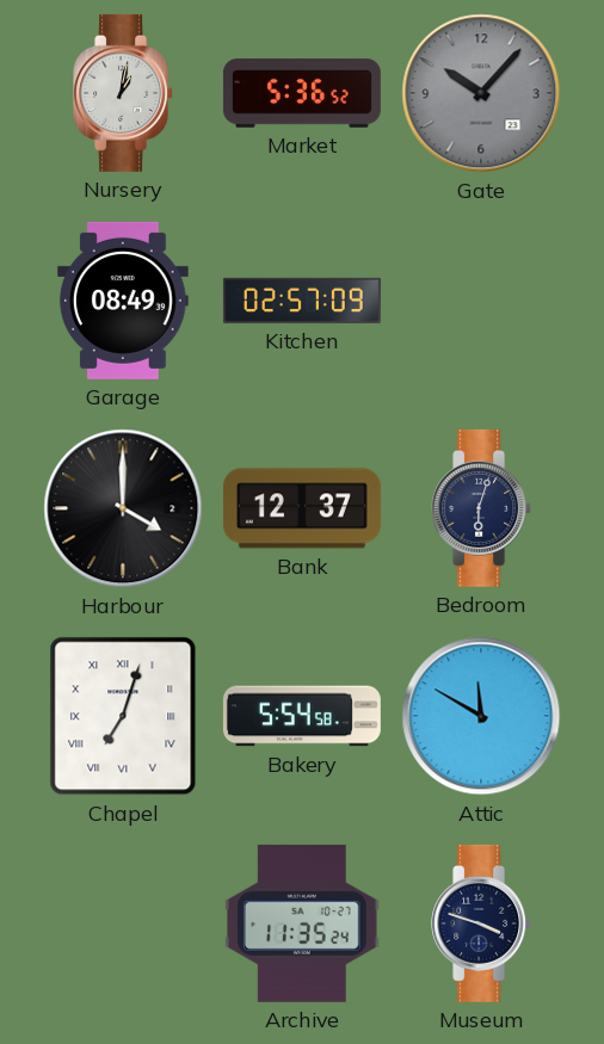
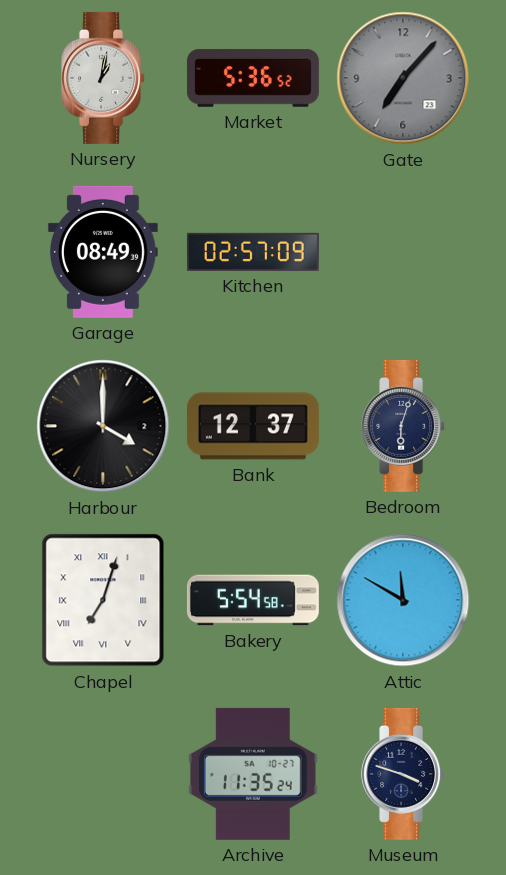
Gate: 10:07 -> 7:07 (403, 78)
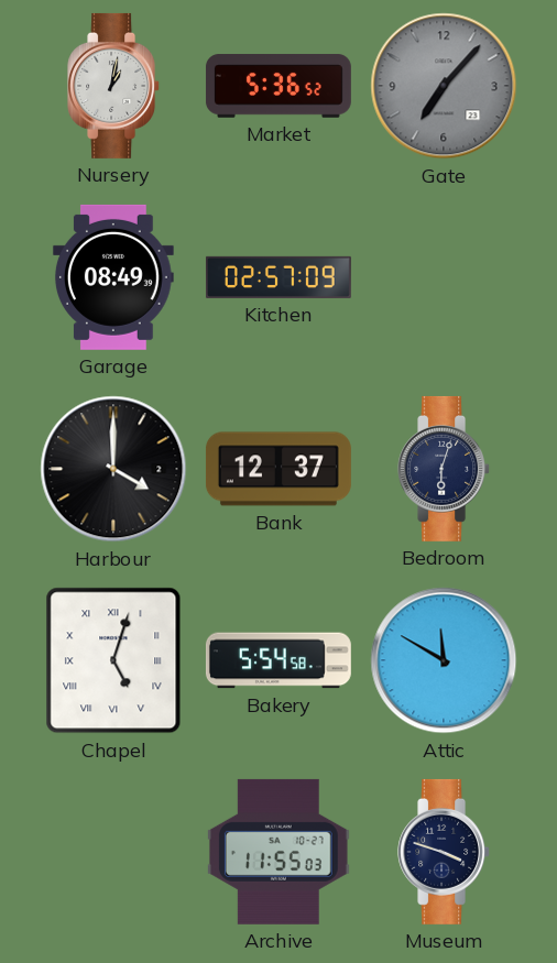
Chapel: 7:03 -> 5:03 (113, 660)
Archive: 11:35 -> 11:55 (278, 852)
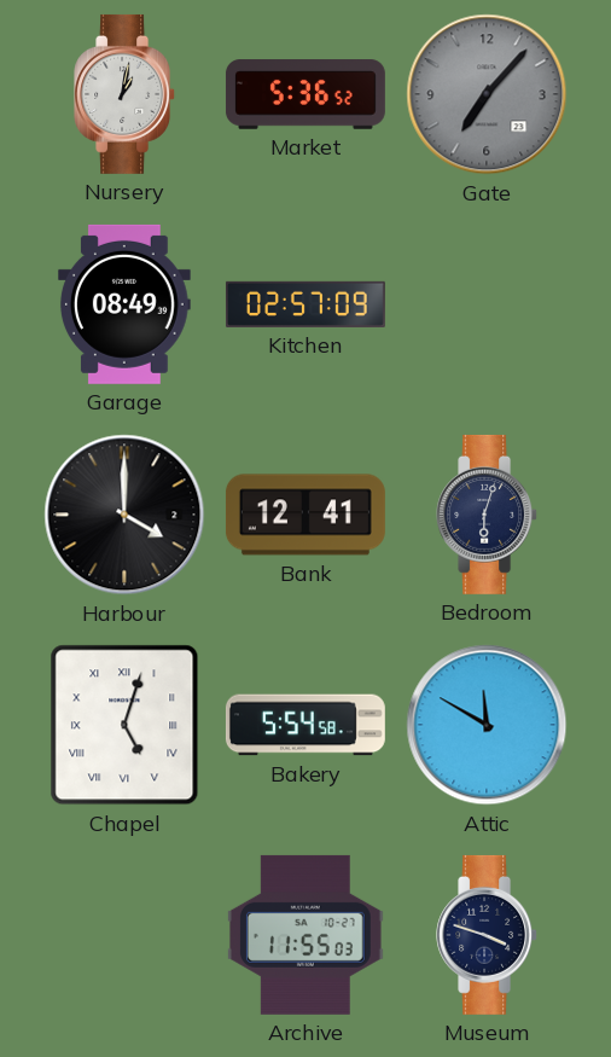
Bank: 12:37 -> 12:41 (305, 515)
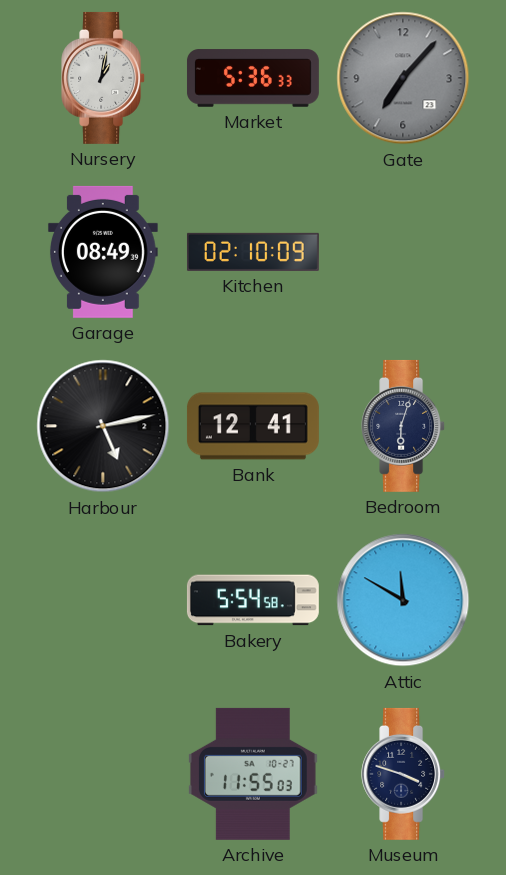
Market: 5:36:52 -> 5:36:33 (253, 78)
Kitchen: 02:57 -> 02:10 (253, 252)
Harbour: 4:00 -> 5:13 (103, 426)
Chapel: 5:03 -> none (124, 725)
